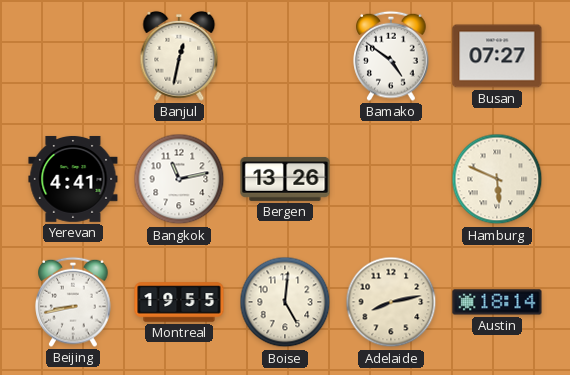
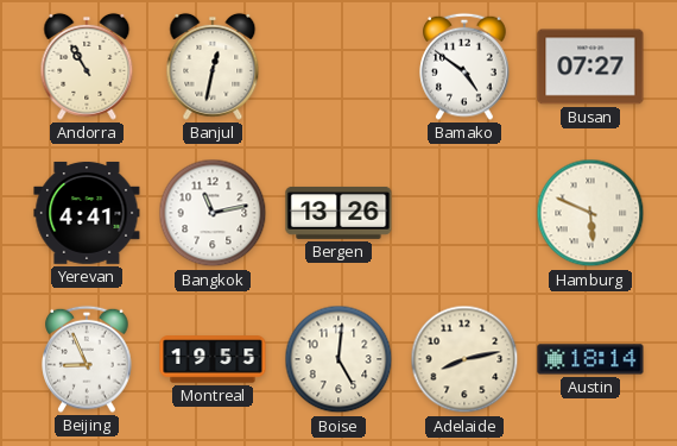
Andorra: none -> 10:55 (87, 67)
Beijing: 8:43 -> 8:56 (87, 359)
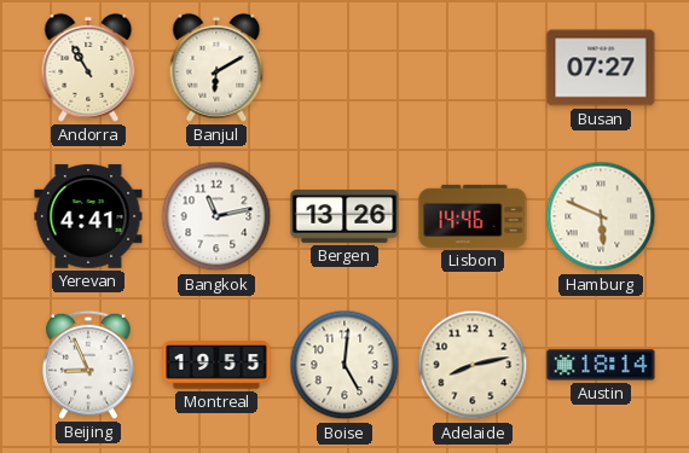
Banjul: 12:32 -> 6:10 (216, 68)
Bamako: 4:51 -> none (464, 67)
Lisbon: none -> 14:46 (473, 216)
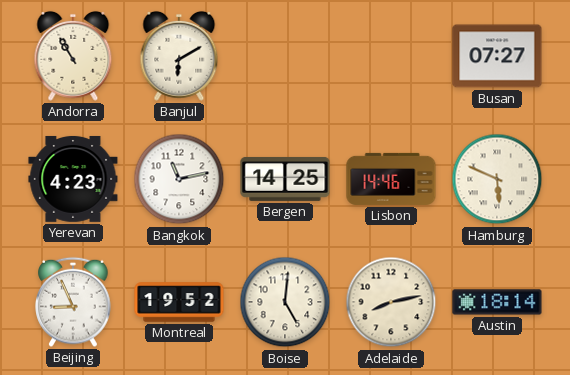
Yerevan: 4:41 -> 4:23 (73, 179)
Bergen: 13:26 -> 14:25 (285, 179)
Montreal: 19:55 -> 19:52 (179, 302)
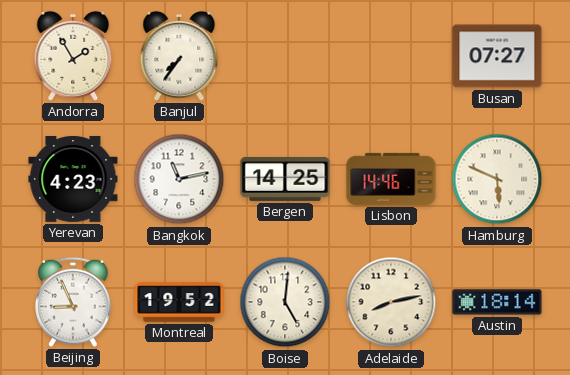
Andorra: 10:55 -> 1:55 (73, 56)
Banjul: 6:10 -> 7:36 (179, 56)
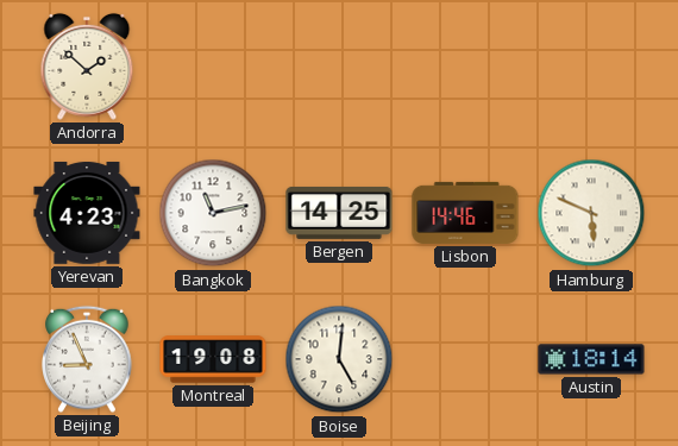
Andorra: 1:55 -> 1:52 (87, 67)
Banjul: 7:36 -> none (179, 56)
Busan: 07:27 -> none (497, 56)
Montreal: 19:52 -> 19:08 (213, 359)
Adelaide: 8:13 -> none (391, 302)
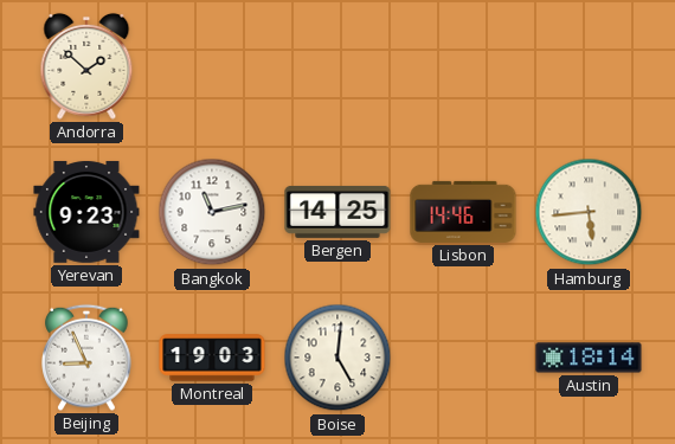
Yerevan: 4:23 -> 9:23 (86, 212)
Hamburg: 5:49 -> 5:44 (589, 212)
Montreal: 19:08 -> 19:03 (212, 358)
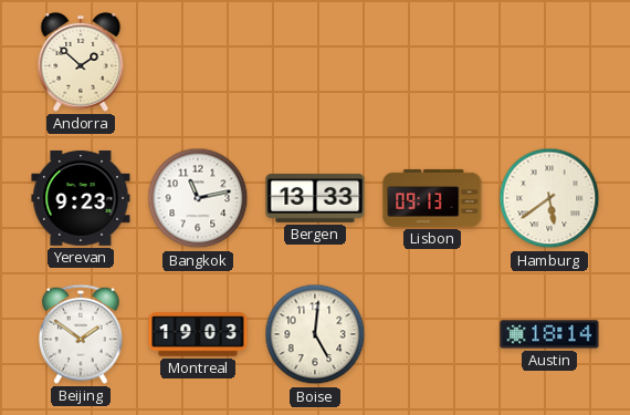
Bergen: 14:25 -> 13:33 (315, 198)
Lisbon: 14:46 -> 09:13 (432, 198)
Hamburg: 5:44 -> 5:39 (549, 198)
Beijing: 8:56 -> 1:51 (81, 334)
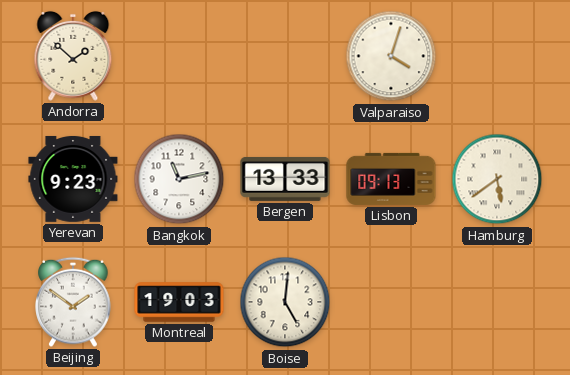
Valparaiso: none -> 4:03 (391, 56)
Austin: 18:14 -> none (549, 334)
